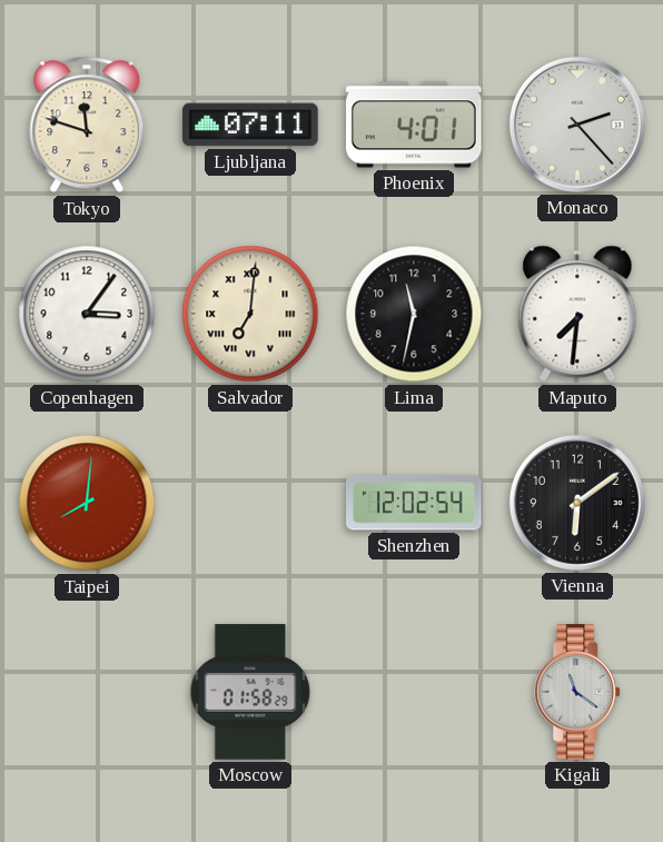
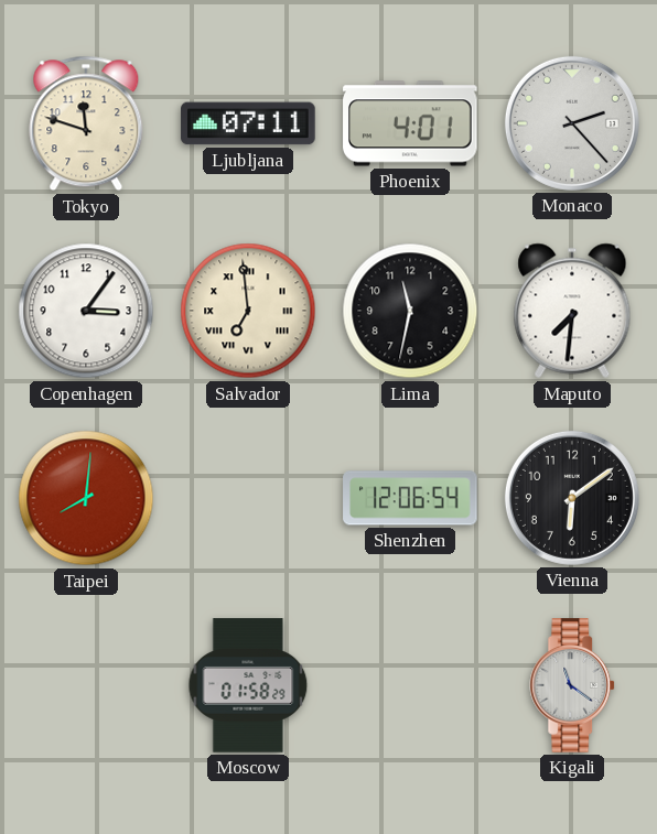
Salvador: 7:01 -> 6:59 (248, 311)
Shenzhen: 12:02 -> 12:06 (410, 498)
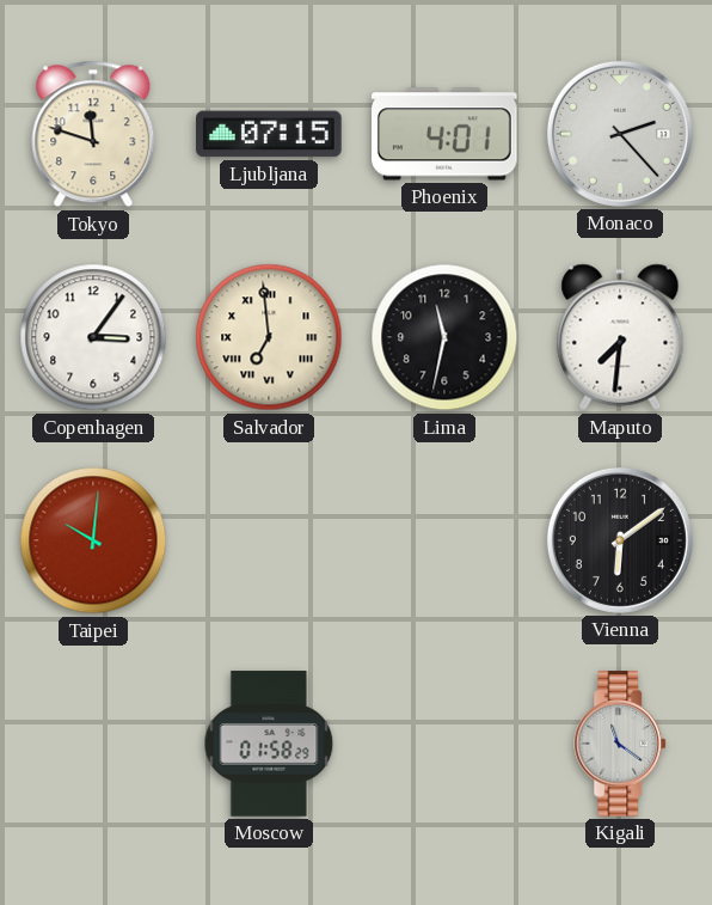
Ljubljana: 07:11 -> 07:15 (269, 134)
Taipei: 8:01 -> 10:01 (93, 540)
Shenzhen: 12:06 -> none (410, 498)
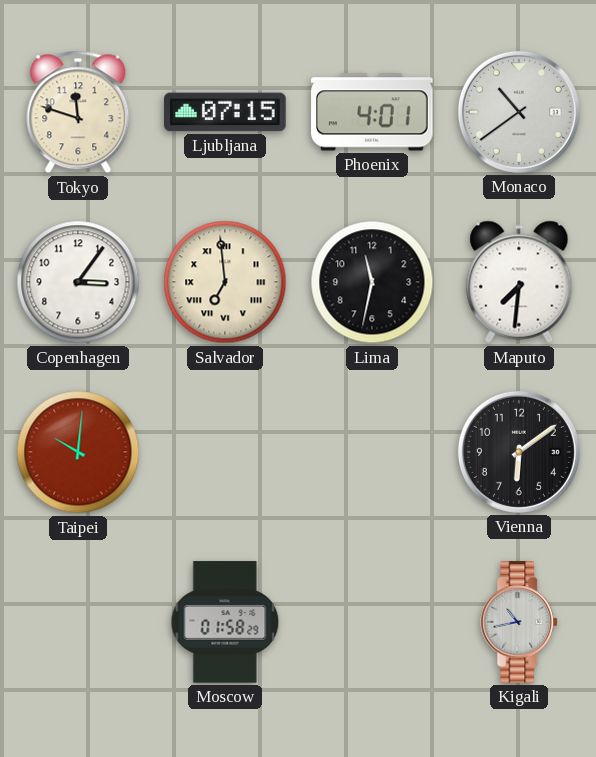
Monaco: 2:23 -> 10:39 (519, 112)
Kigali: 11:21 -> 10:43 (520, 622)
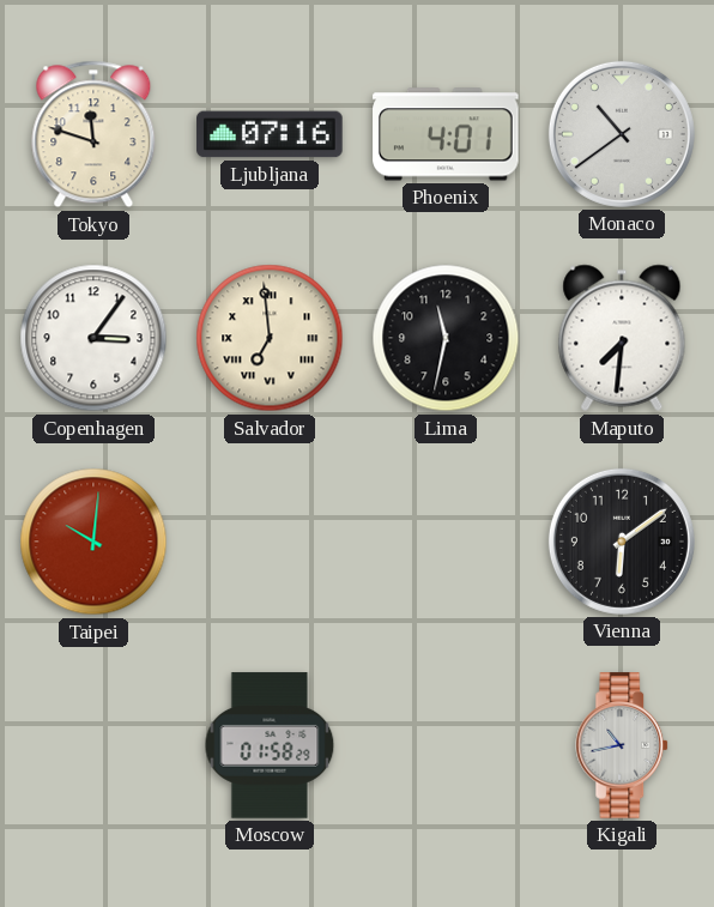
Ljubljana: 07:15 -> 07:16 (270, 134)
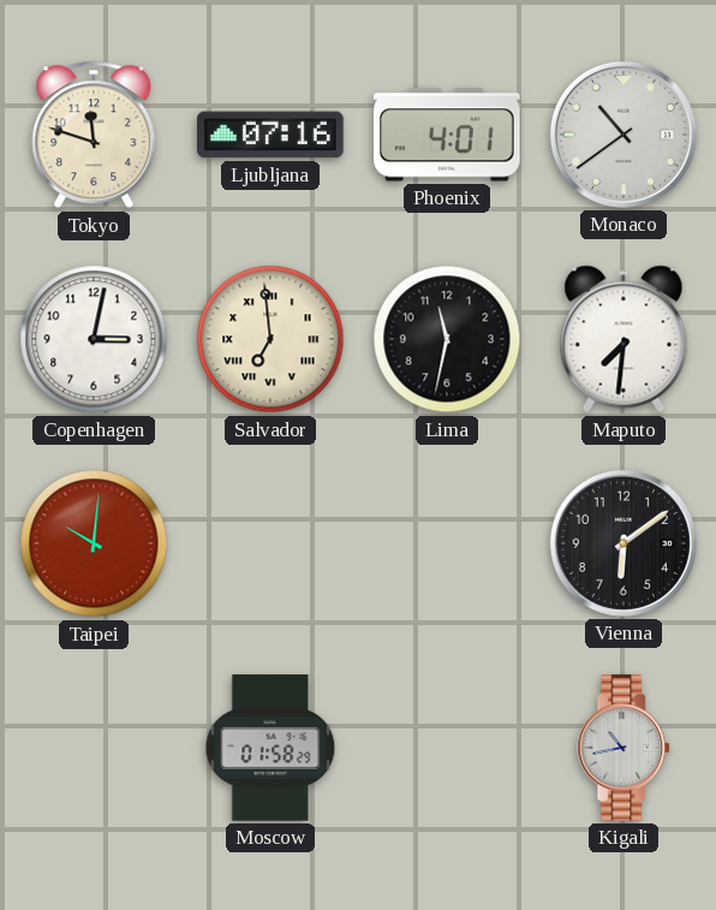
Copenhagen: 3:06 -> 3:02 (94, 339)
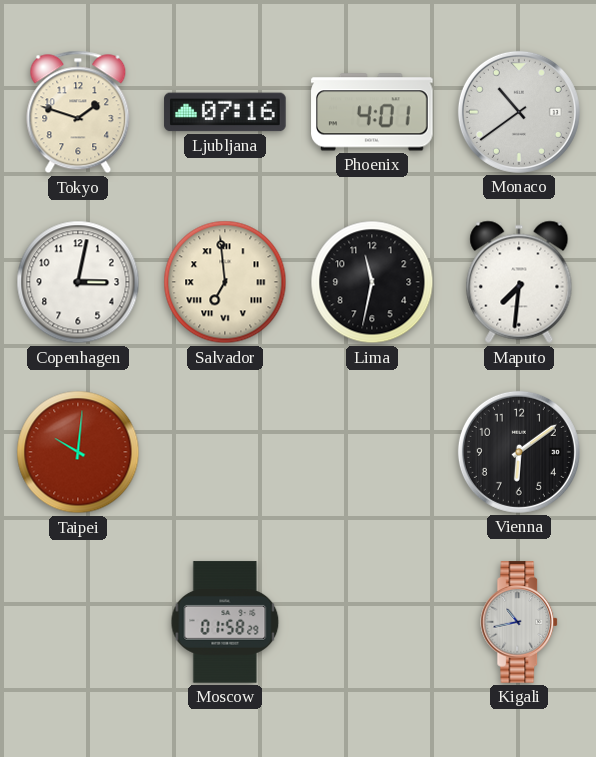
Tokyo: 11:48 -> 1:48 (78, 112)
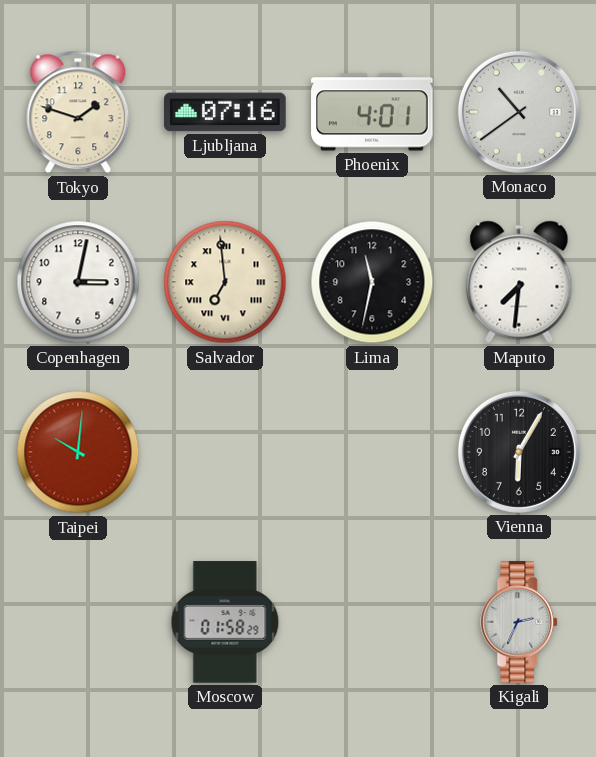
Vienna: 6:09 -> 6:05 (519, 452)
Kigali: 10:43 -> 2:34 (520, 622)
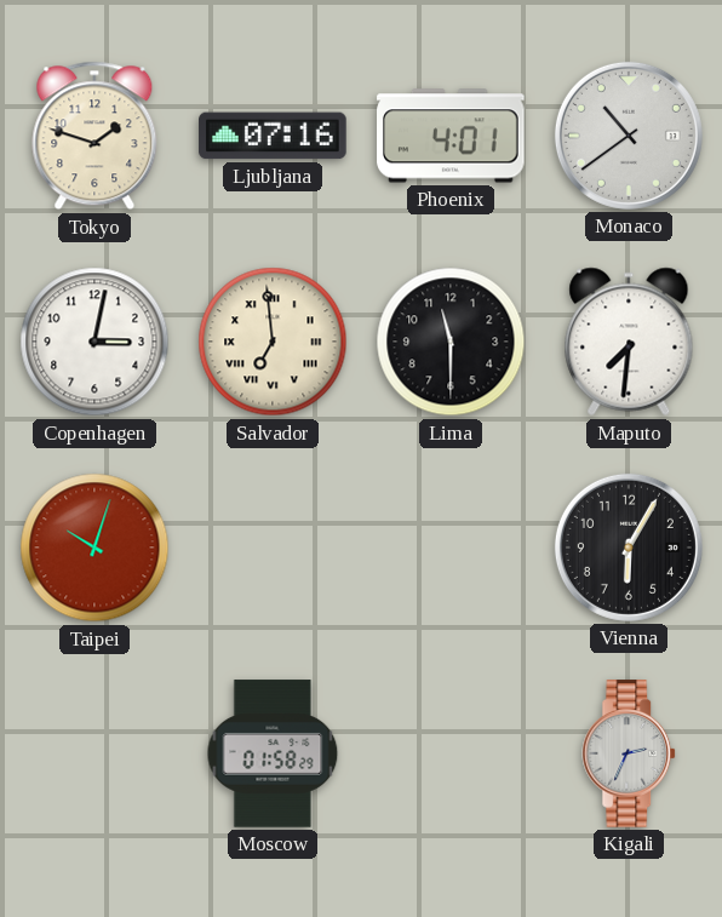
Lima: 11:32 -> 11:30 (451, 342)
Taipei: 10:01 -> 10:03 (94, 548)
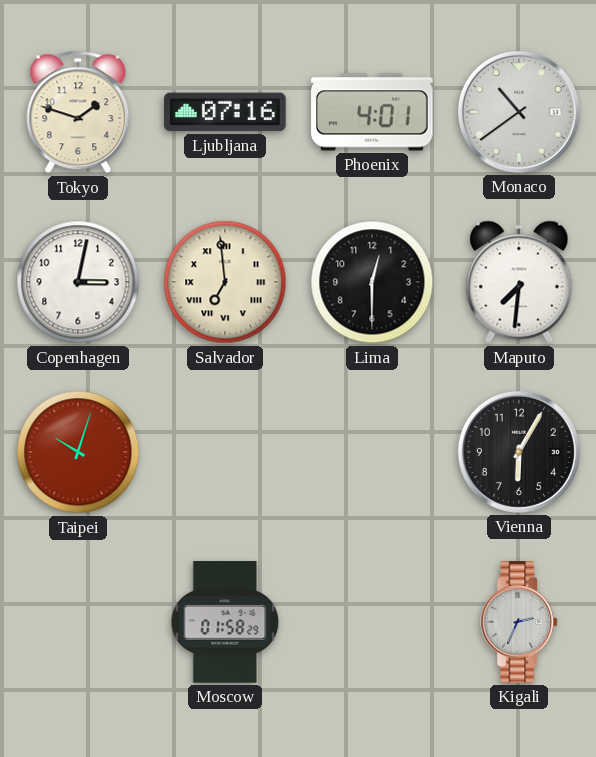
Lima: 11:30 -> 12:30 (372, 282)
